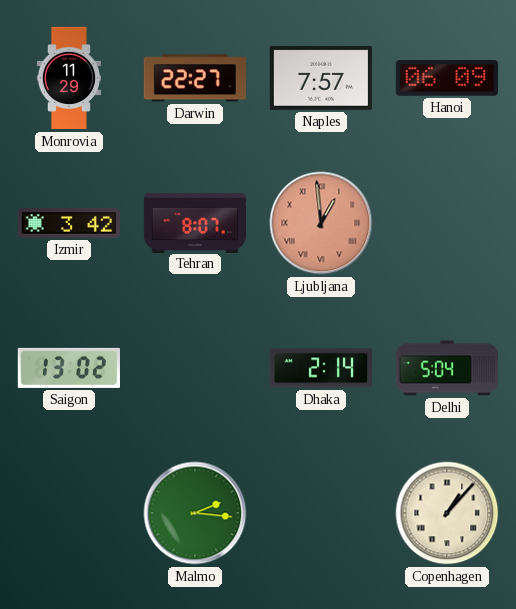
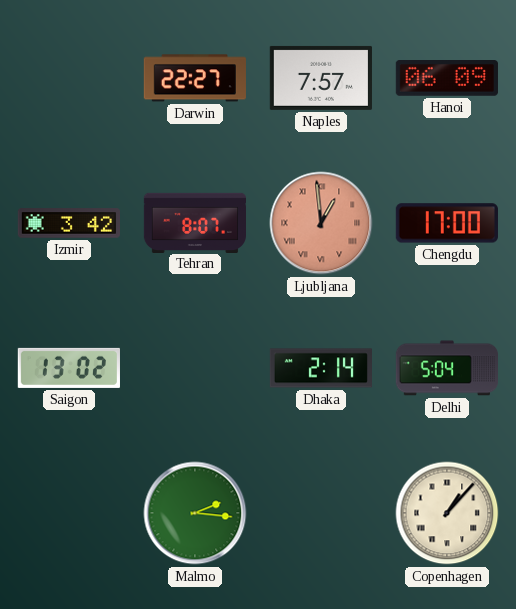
Monrovia: 11:29 -> none (69, 78)
Chengdu: none -> 17:00 (447, 223)
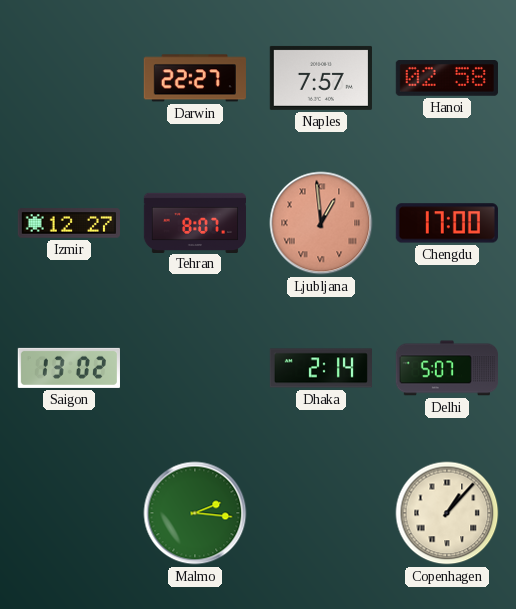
Hanoi: 06:09 -> 02:58 (447, 79)
Izmir: 3:42 -> 12:27 (68, 223)
Delhi: 5:04 -> 5:07 (446, 368)
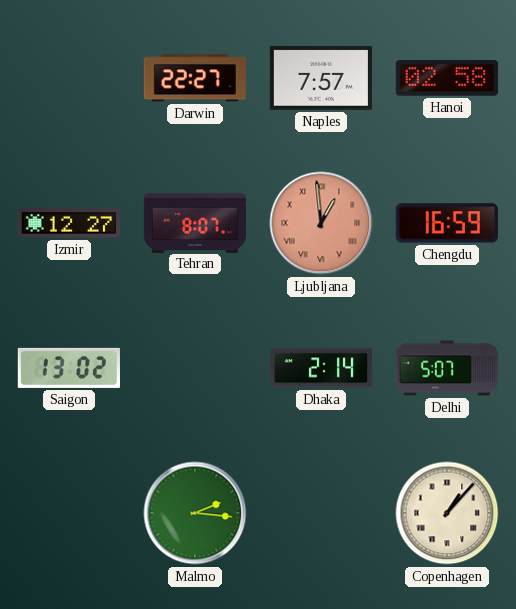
Chengdu: 17:00 -> 16:59 (447, 223)
